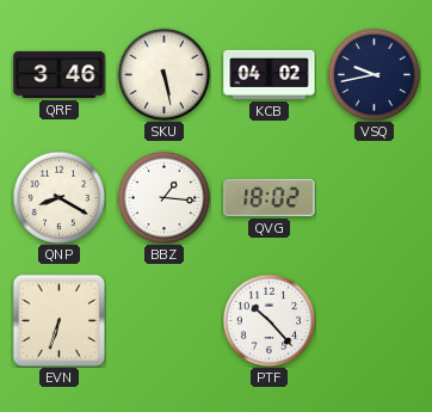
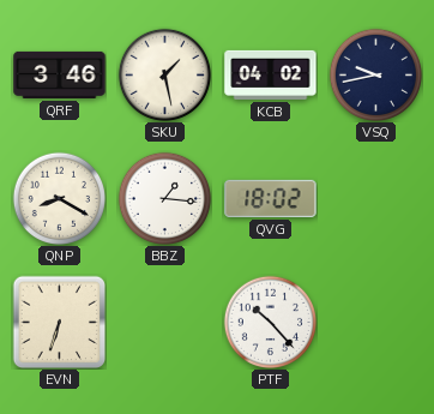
SKU: 5:28 -> 1:28 (164, 74)
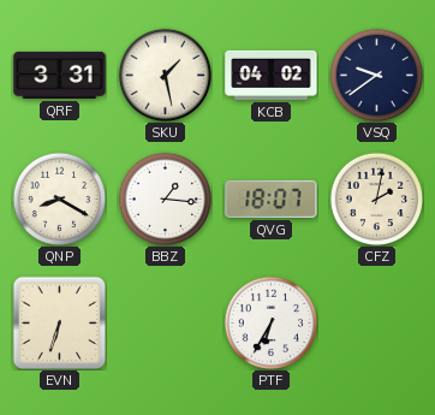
QRF: 3:46 -> 3:31 (60, 75)
VSQ: 9:43 -> 9:39 (376, 75)
QVG: 18:02 -> 18:07 (272, 198)
CFZ: none -> 2:02 (376, 198)
PTF: 10:23 -> 6:35 (270, 322)
